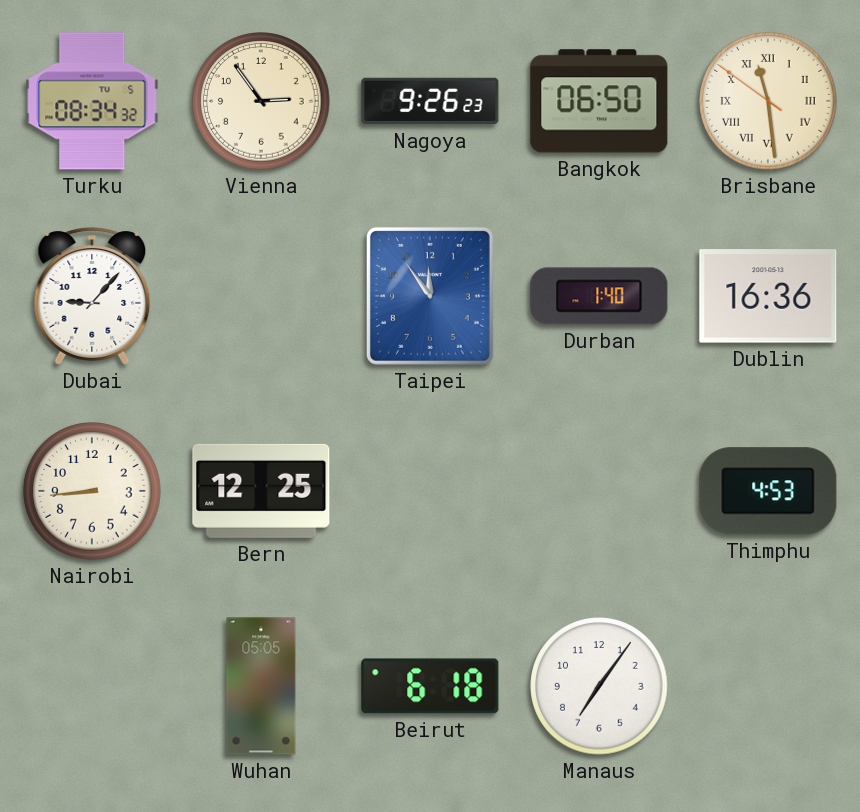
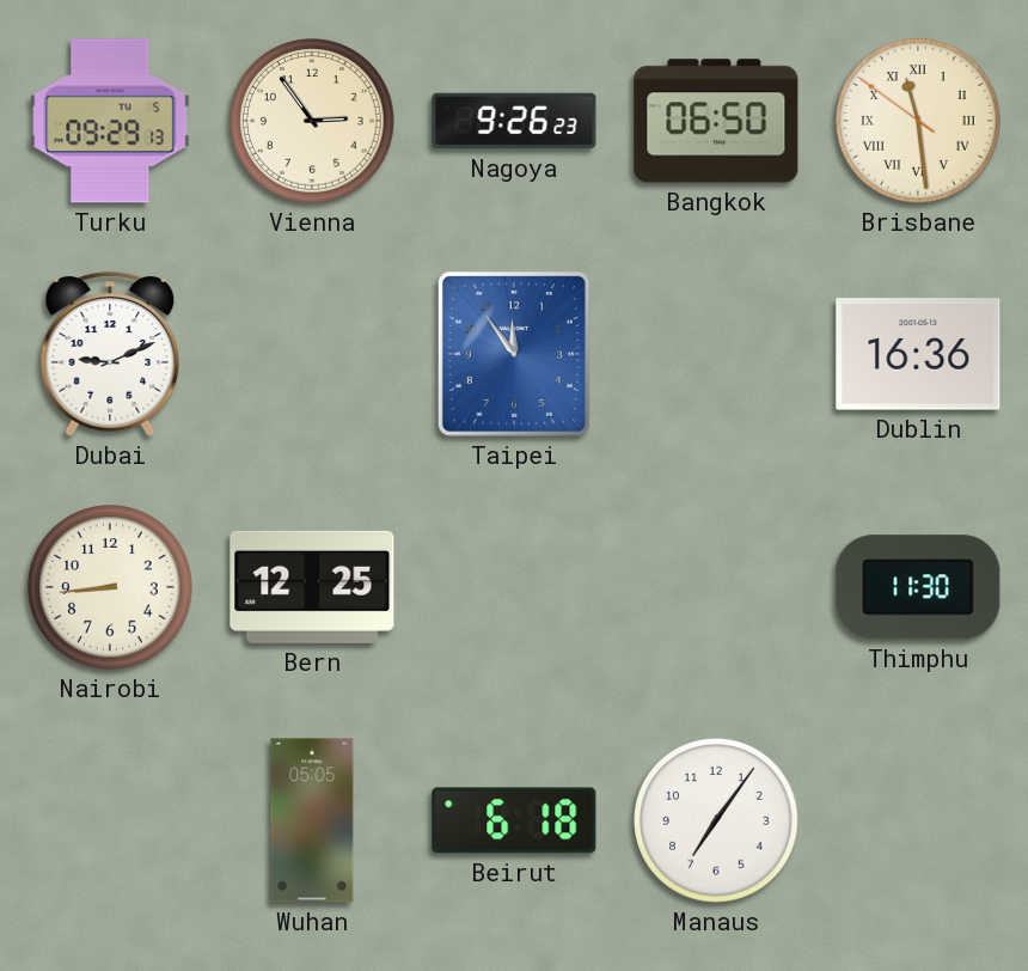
Turku: 08:34 -> 09:29 (110, 121)
Dubai: 9:07 -> 9:11 (110, 354)
Durban: 1:40 -> none (599, 296)
Thimphu: 4:53 -> 11:30 (918, 587)
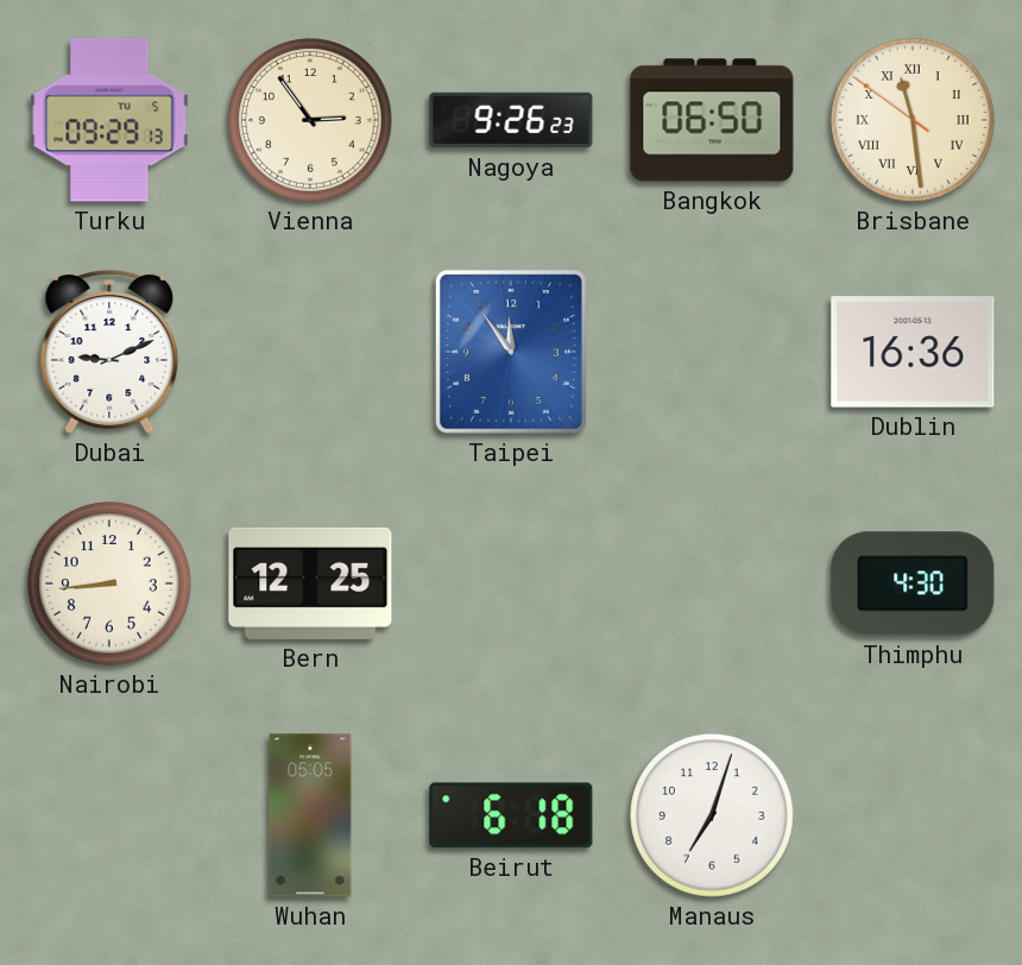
Thimphu: 11:30 -> 4:30 (913, 584)
Manaus: 7:06 -> 7:03 (712, 815)
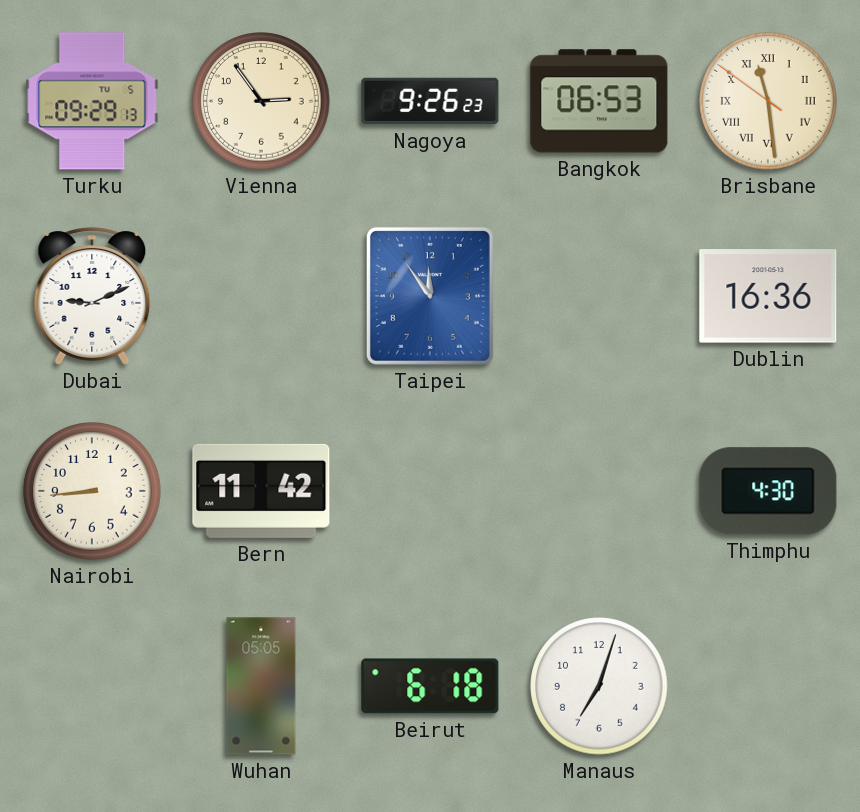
Bangkok: 06:50 -> 06:53 (599, 101)
Bern: 12:25 -> 11:42 (261, 491)
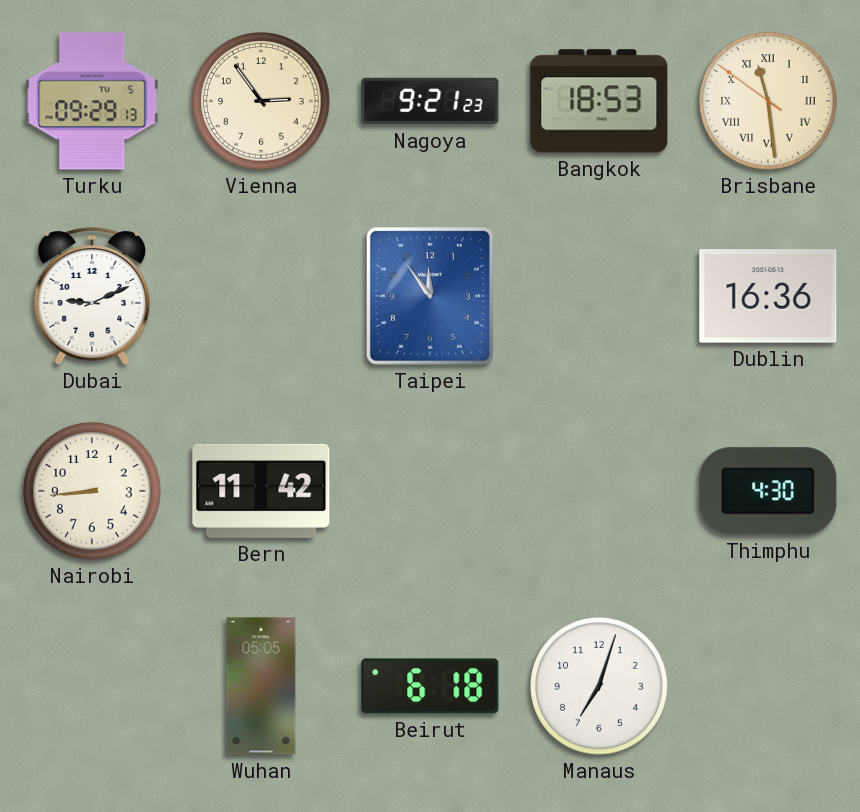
Nagoya: 9:26 -> 9:21 (430, 101)
Bangkok: 06:53 -> 18:53 (599, 101)
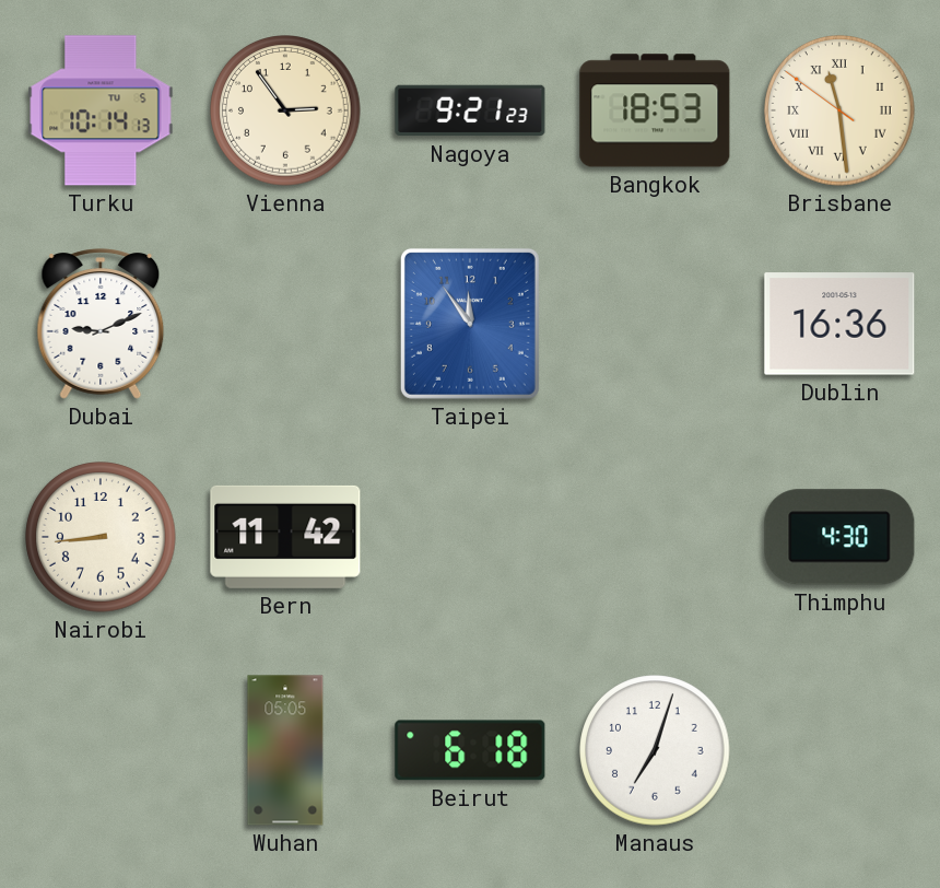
Turku: 09:29 -> 10:14 (101, 110)
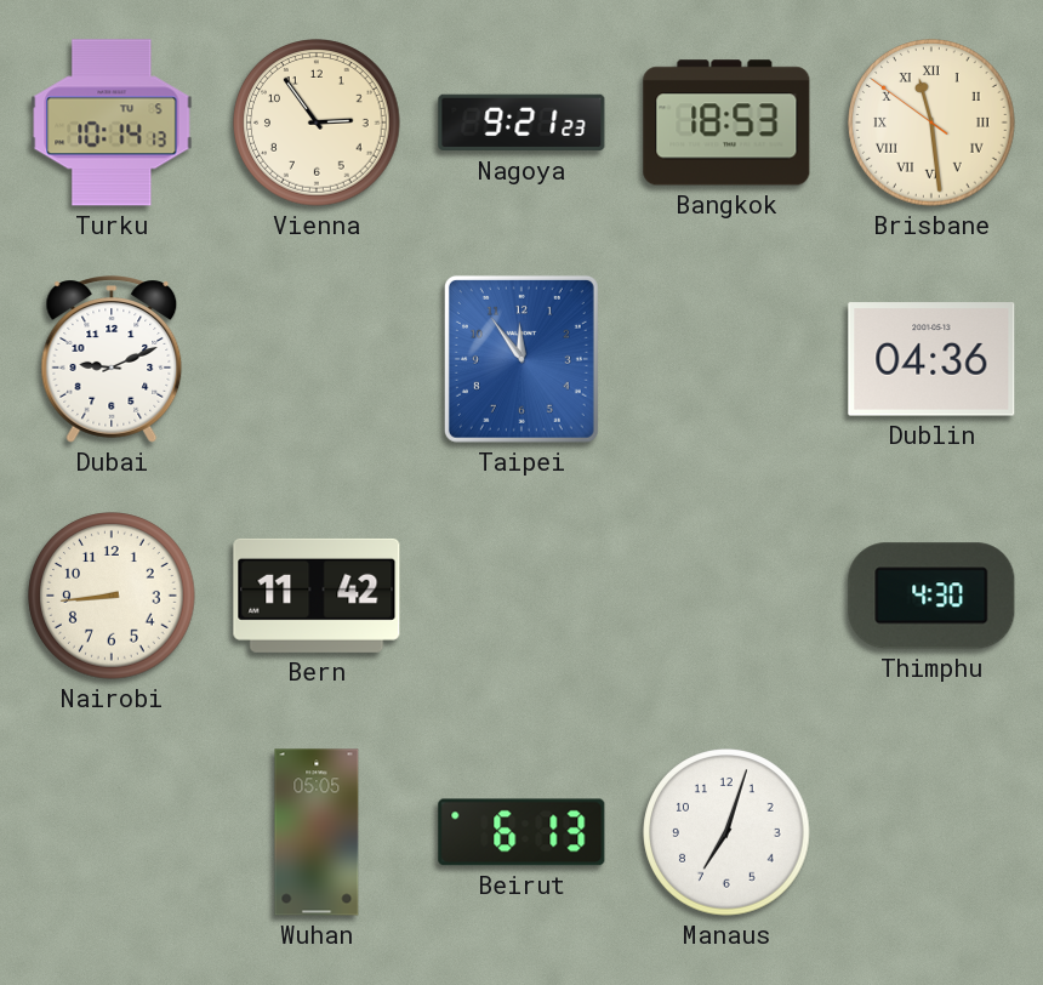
Dublin: 16:36 -> 04:36 (931, 359)
Beirut: 6:18 -> 6:13 (521, 832)
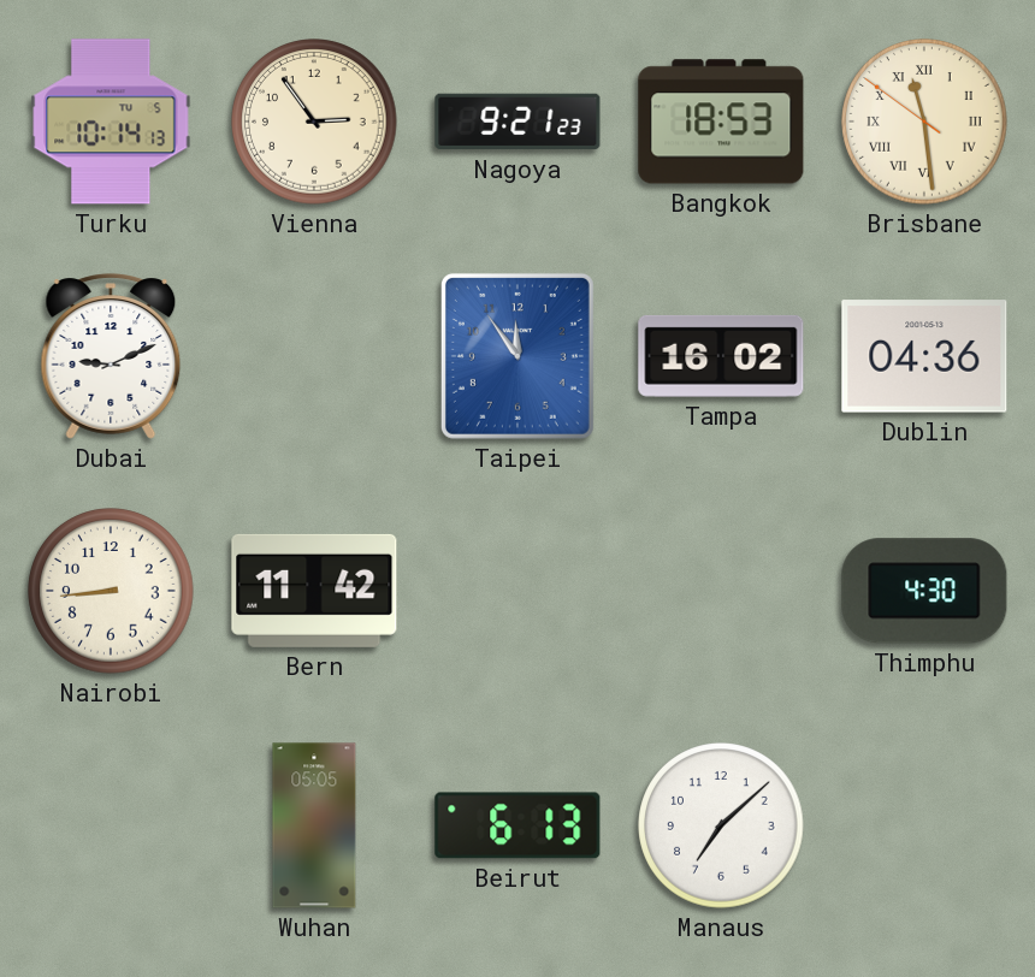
Tampa: none -> 16:02 (721, 356)
Manaus: 7:03 -> 7:08 (721, 825)
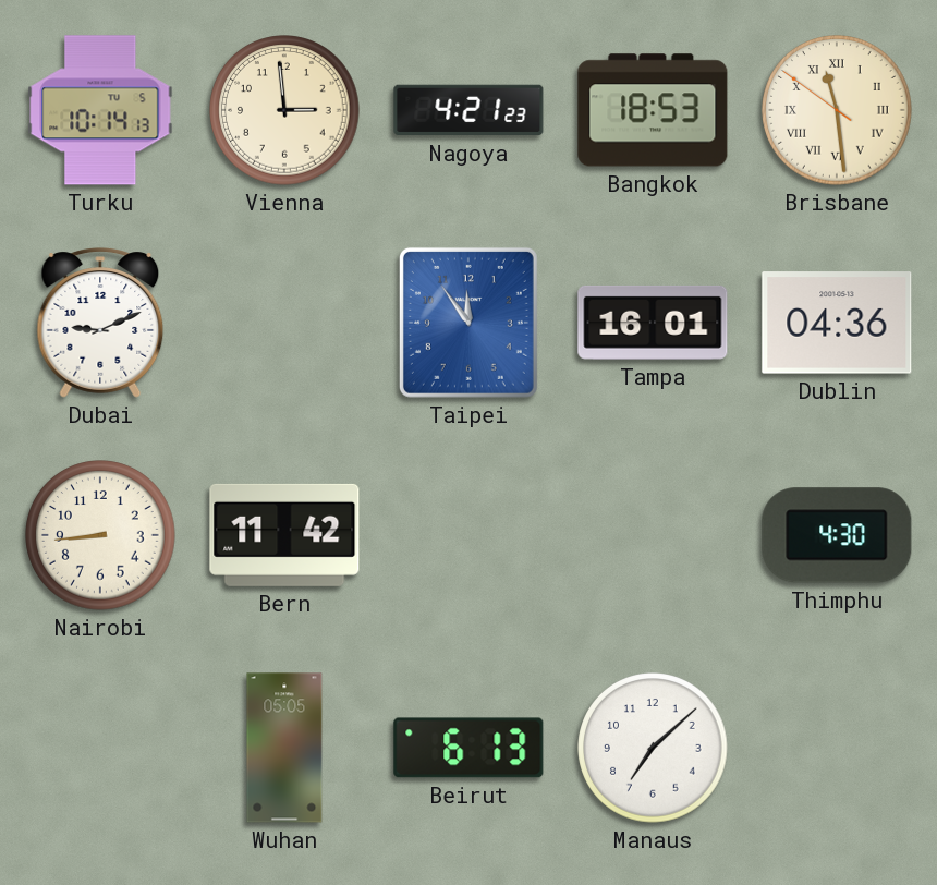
Vienna: 2:54 -> 2:59 (284, 110)
Nagoya: 9:21 -> 4:21 (468, 110)
Tampa: 16:02 -> 16:01 (653, 323)
